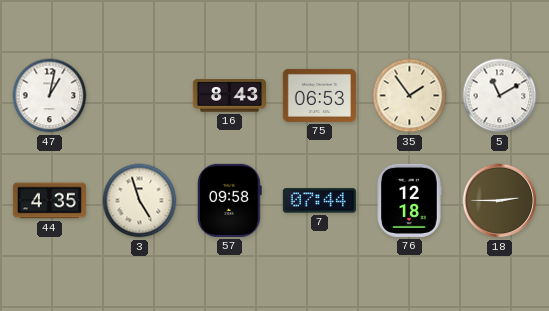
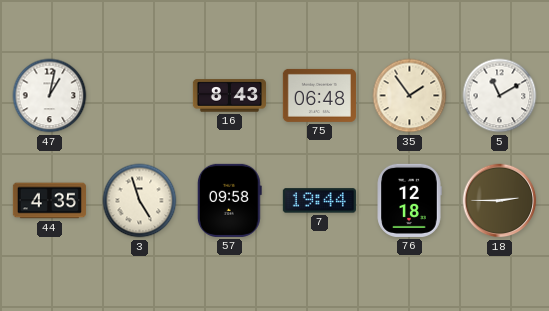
75: 06:53 -> 06:48 (319, 95)
7: 07:44 -> 19:44 (319, 201)
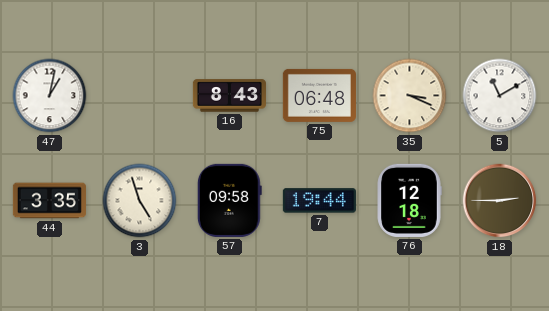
35: 1:54 -> 3:19 (410, 96)
44: 4:35 -> 3:35 (49, 201)
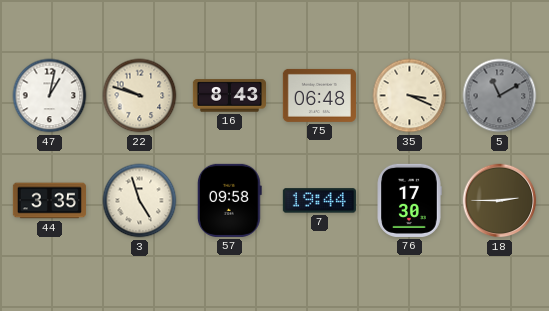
22: none -> 9:48 (140, 96)
5 dial: white -> grey (500, 96)
76: 12:18 -> 17:30 (409, 200)
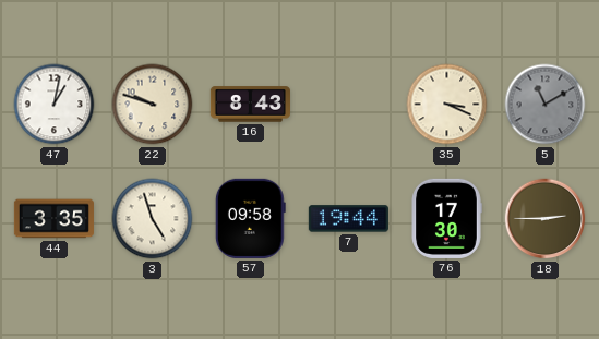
75: 06:48 -> none (319, 95)
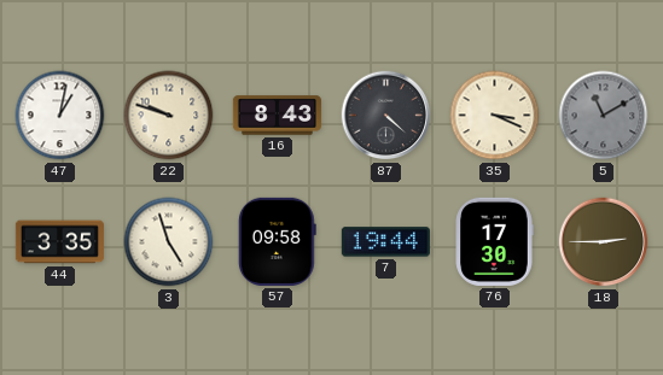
87: none -> 4:22 (386, 116)
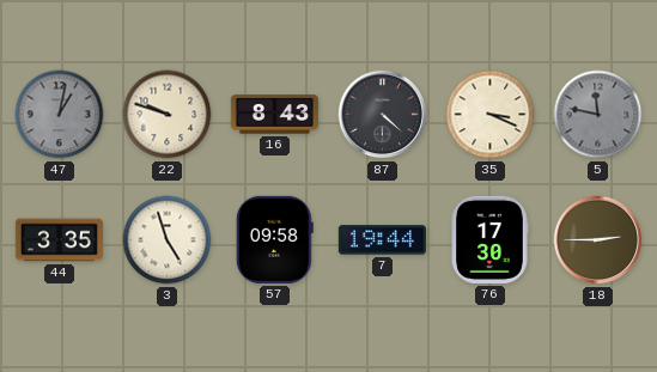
47 dial: white -> grey (60, 115)
5: 11:10 -> 11:47 (598, 115)
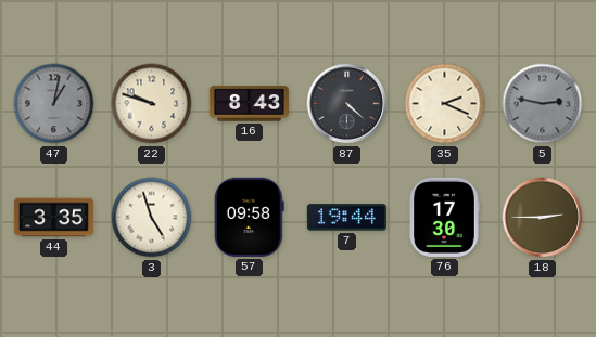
35: 3:19 -> 2:19 (445, 104)
5: 11:47 -> 2:47 (543, 104)
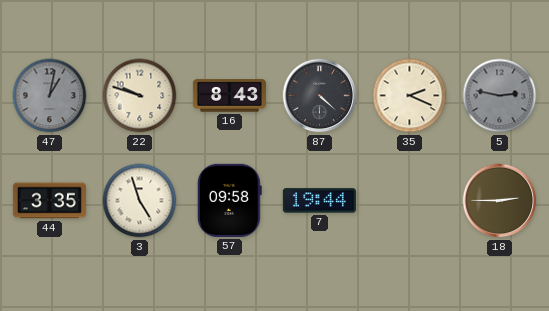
76: 17:30 -> none (444, 217)
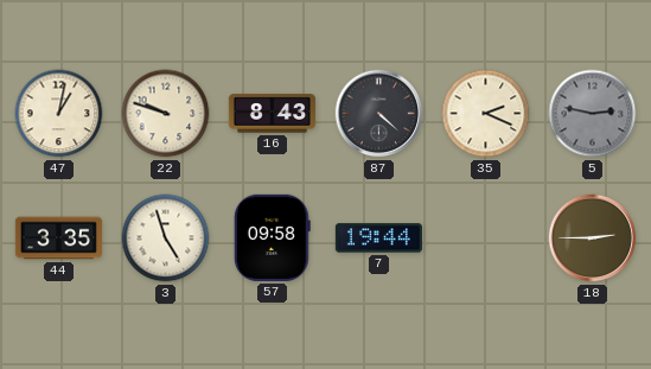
47 dial: grey -> cream (59, 114)
